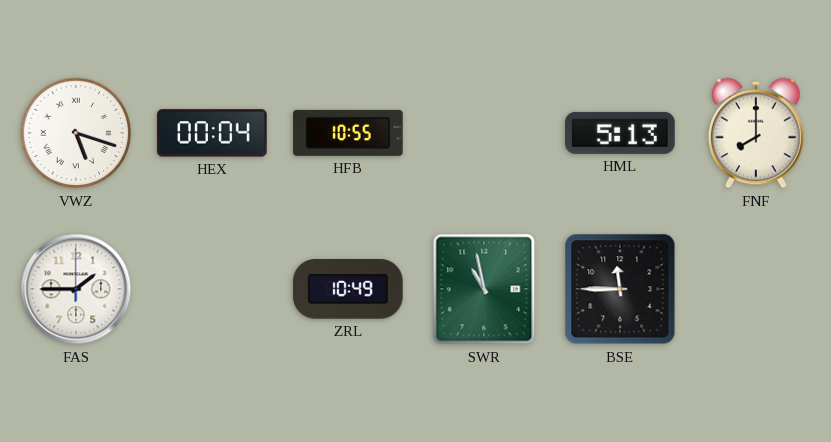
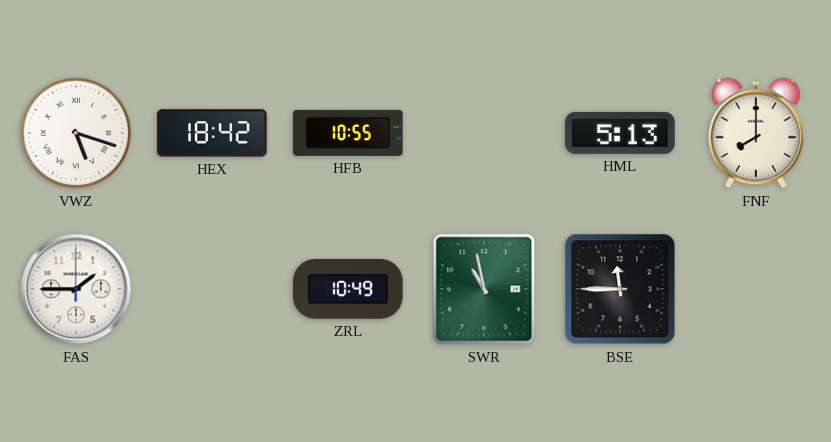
HEX: 00:04 -> 18:42 (212, 133)
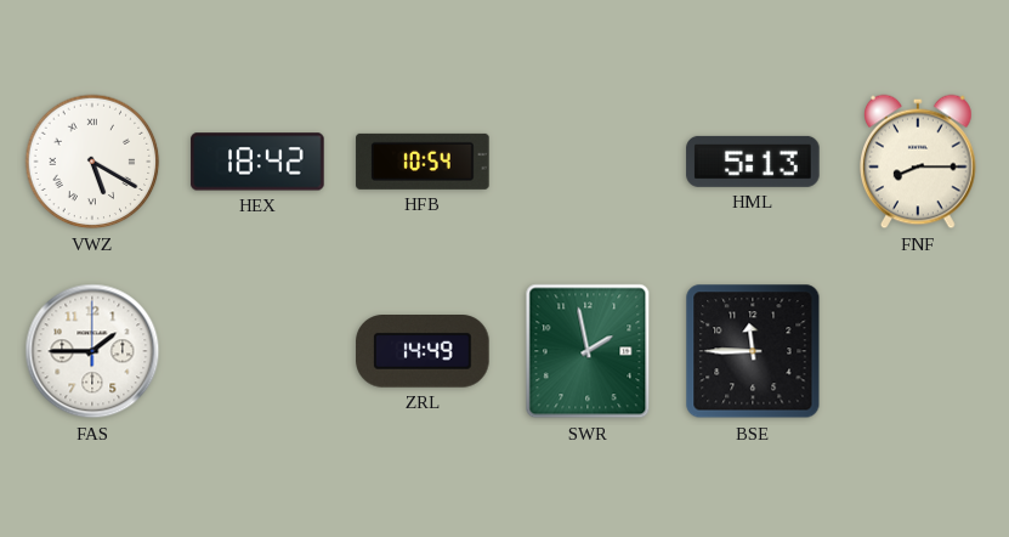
VWZ: 5:18 -> 5:20 (92, 162)
HFB: 10:55 -> 10:54 (423, 162)
FNF: 8:00 -> 8:15 (919, 162)
ZRL: 10:49 -> 14:49 (423, 352)
SWR: 10:58 -> 1:58 (588, 351)
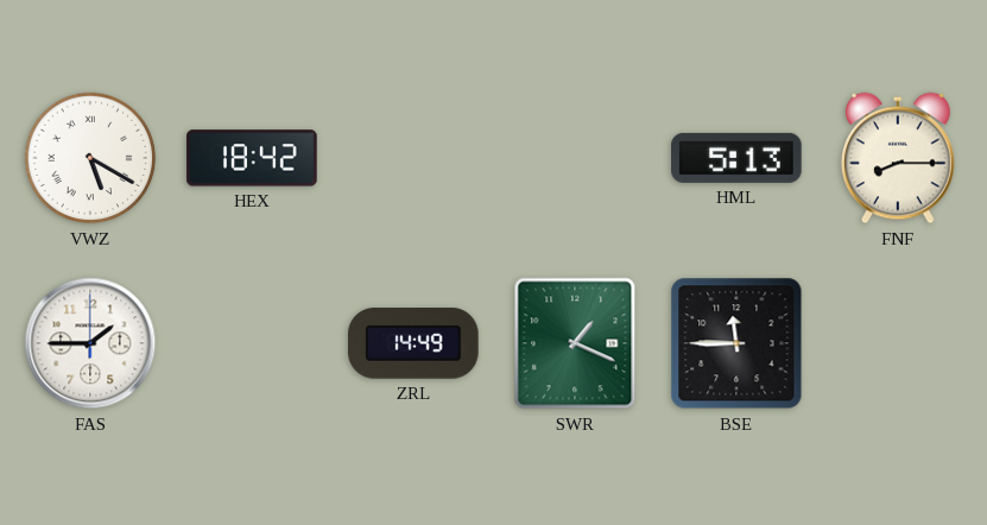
HFB: 10:54 -> none (423, 162)
SWR: 1:58 -> 1:19 (575, 343)
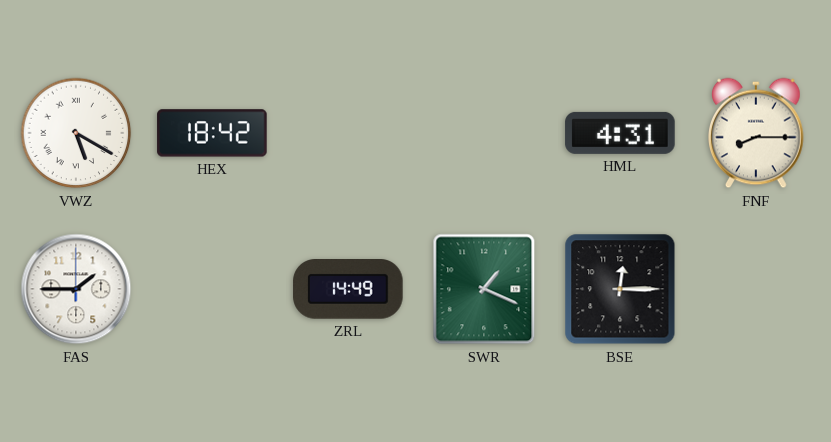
HML: 5:13 -> 4:31 (620, 133)
BSE: 11:45 -> 12:15 (620, 289)
